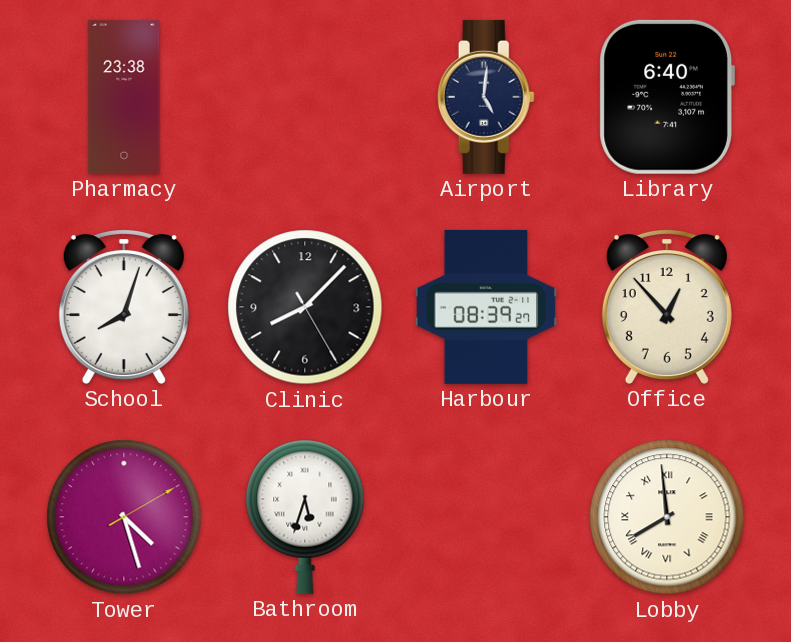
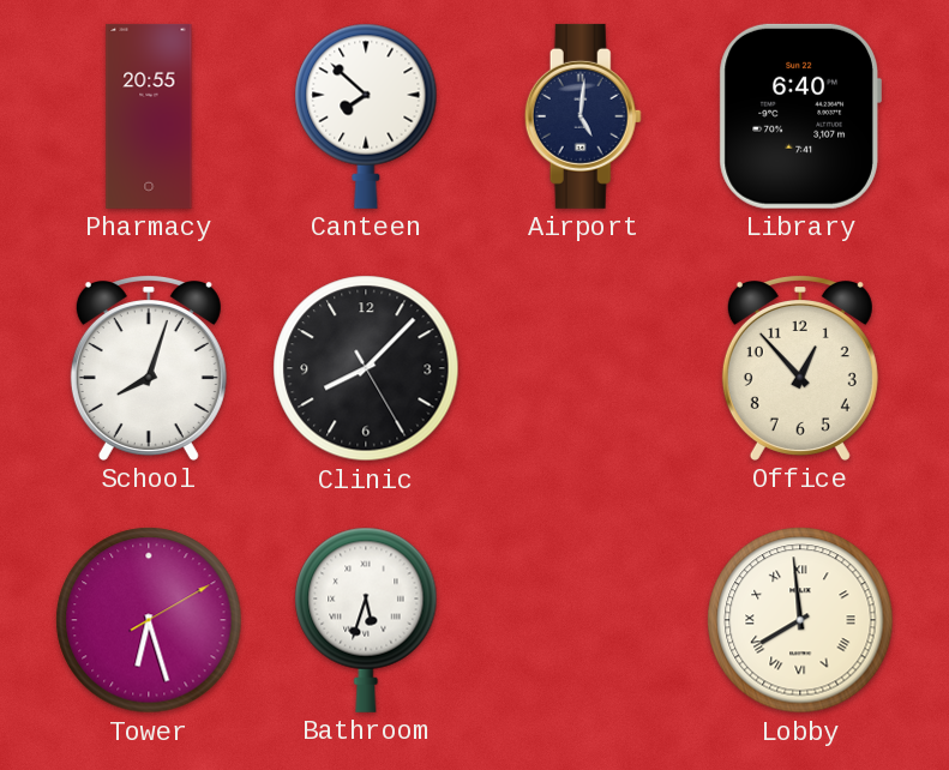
Pharmacy: 23:38 -> 20:55 (149, 116)
Canteen: none -> 7:52 (366, 116)
Harbour: 08:39 -> none (486, 307)
Tower: 4:27 -> 6:27 (149, 620)
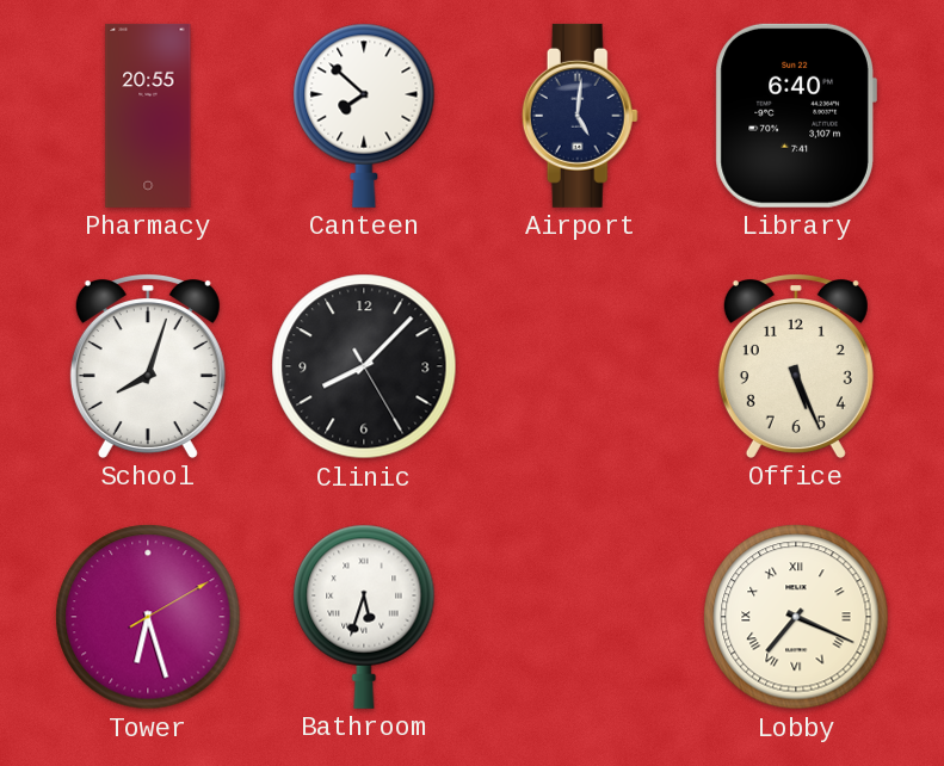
Office: 12:53 -> 5:26 (796, 366)
Lobby: 7:59 -> 7:19 (796, 617)
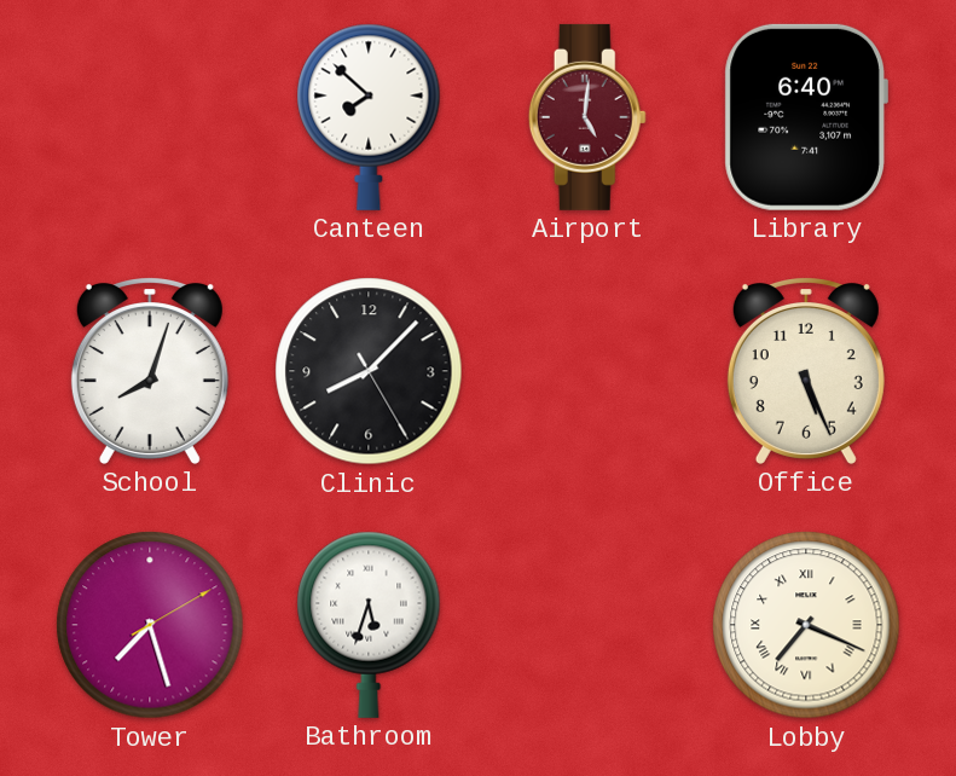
Pharmacy: 20:55 -> none (148, 116)
Airport dial: navy -> burgundy (587, 117)
Tower: 6:27 -> 7:27 (150, 625)
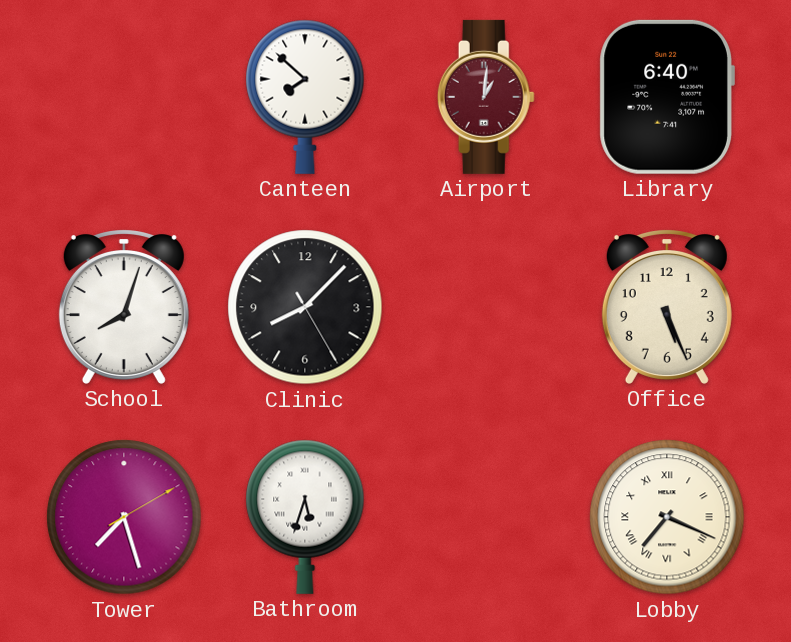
Airport: 5:01 -> 1:01 (486, 97)
